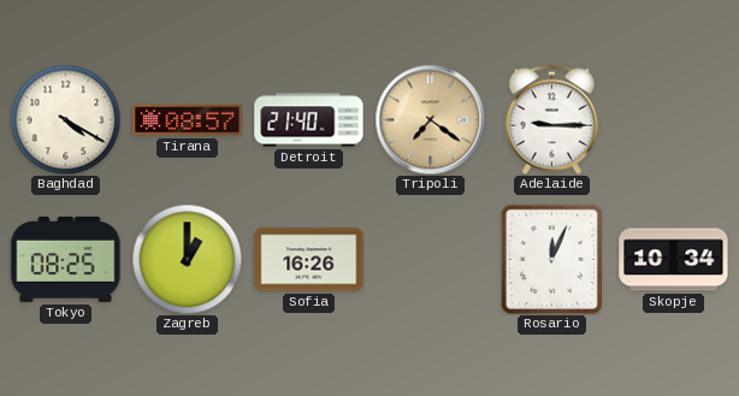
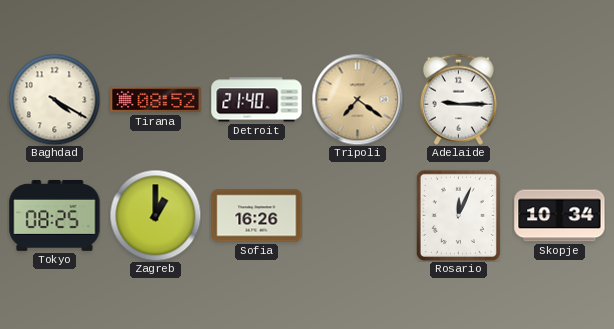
Tirana: 08:57 -> 08:52 (156, 100)
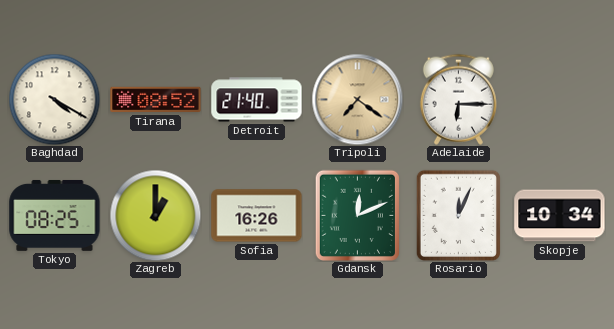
Adelaide: 9:15 -> 6:15 (458, 99)
Gdansk: none -> 12:11 (357, 215)
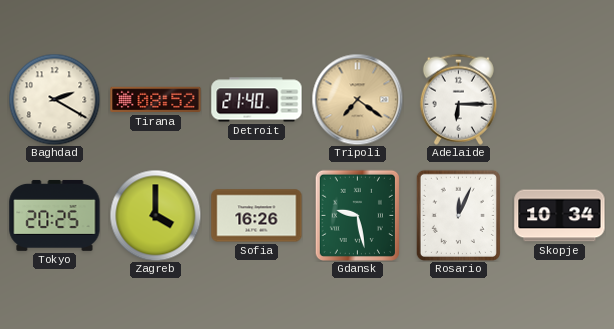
Baghdad: 4:20 -> 2:20 (54, 99)
Tokyo: 08:25 -> 20:25 (55, 215)
Zagreb: 1:00 -> 4:00 (155, 215)
Gdansk: 12:11 -> 9:28 (357, 215)
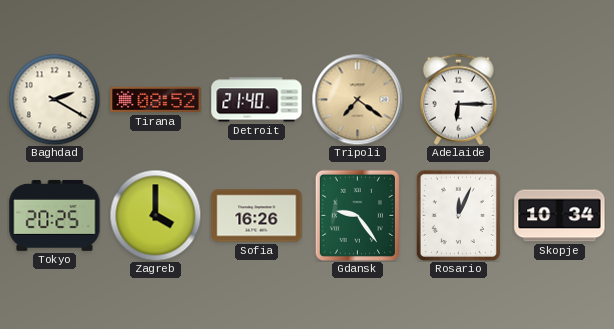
Gdansk: 9:28 -> 9:24 (357, 215)
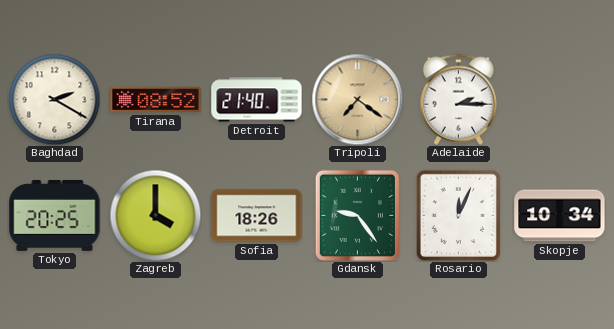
Adelaide: 6:15 -> 2:15 (458, 99)
Sofia: 16:26 -> 18:26 (257, 216)
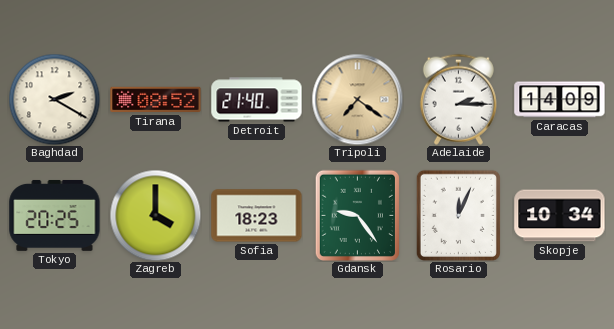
Caracas: none -> 14:09 (560, 100)
Sofia: 18:26 -> 18:23 (257, 216)
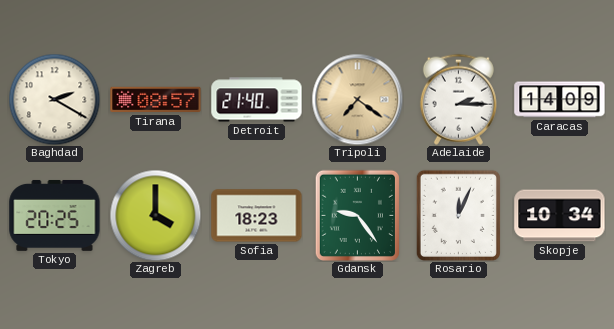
Tirana: 08:52 -> 08:57 (156, 100)
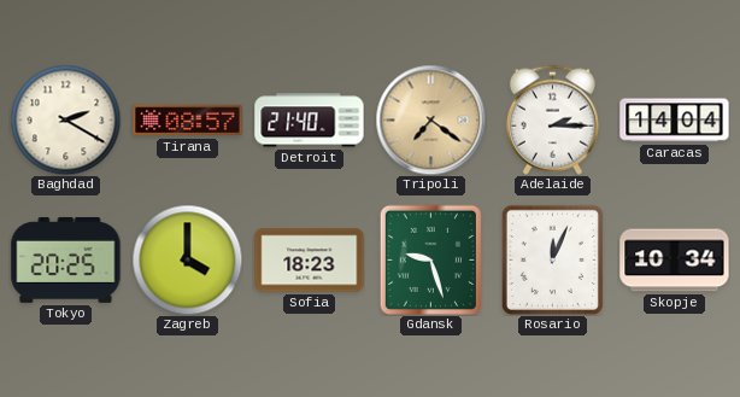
Caracas: 14:09 -> 14:04 (675, 121)
Gdansk: 9:24 -> 9:27 (430, 259)
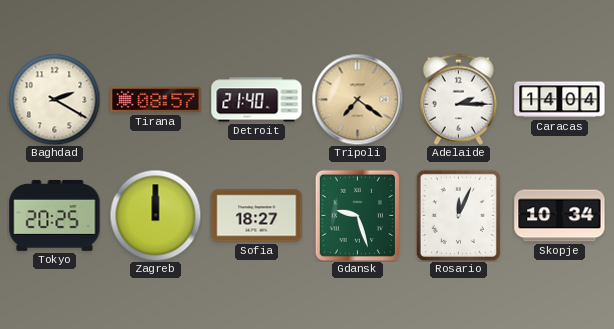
Zagreb: 4:00 -> 12:00 (155, 215)
Sofia: 18:23 -> 18:27 (257, 216)
